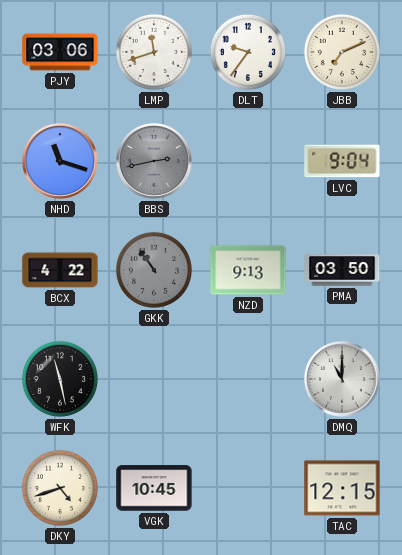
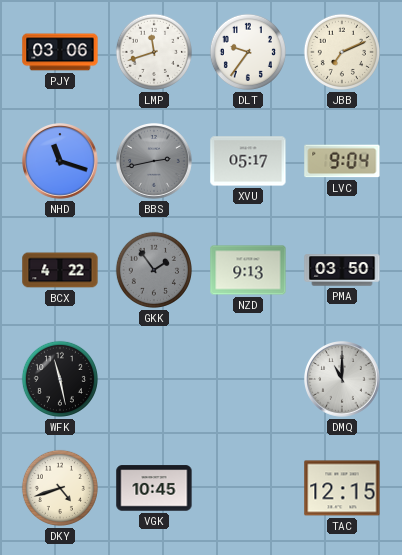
XVU: none -> 05:17 (248, 161)
GKK: 10:54 -> 1:54 (154, 270)
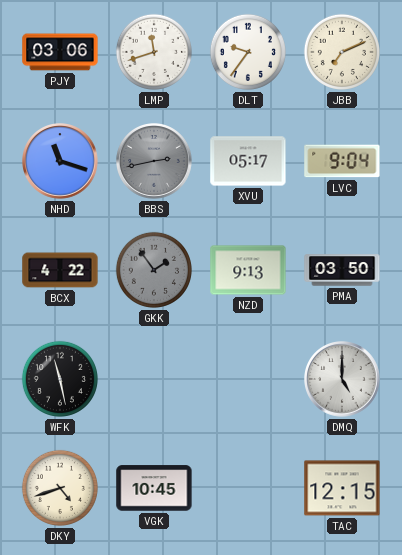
DMQ: 11:00 -> 5:00 (343, 380)
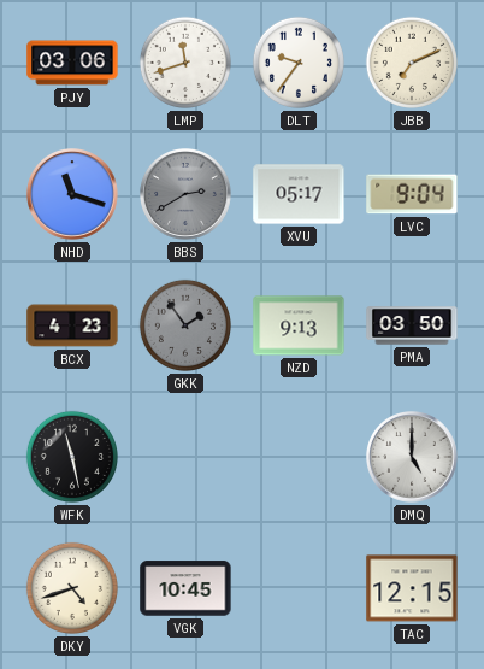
BBS: 2:43 -> 2:40 (187, 195)
BCX: 4:22 -> 4:23 (72, 325)
